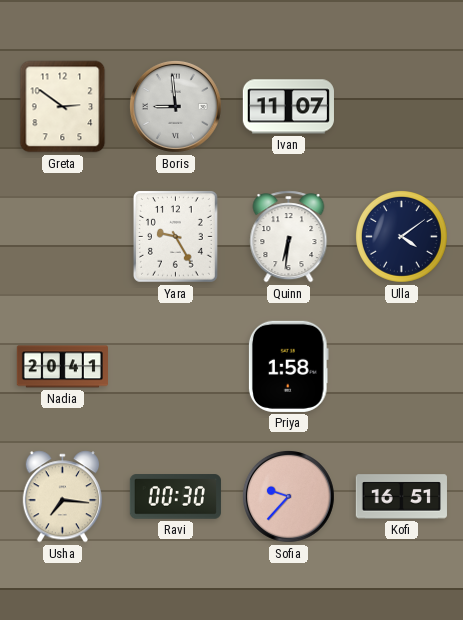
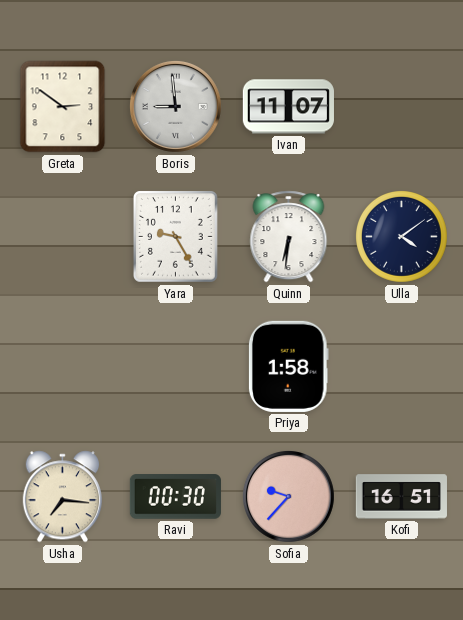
Nadia: 20:41 -> none (62, 367)
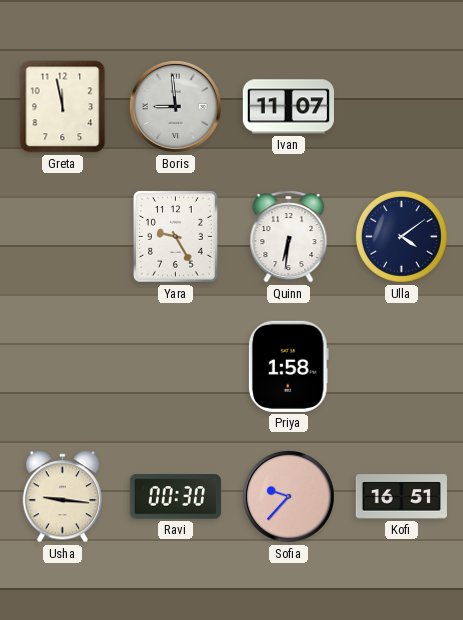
Greta: 2:51 -> 11:58 (63, 107)
Usha: 7:16 -> 9:16 (62, 497)
